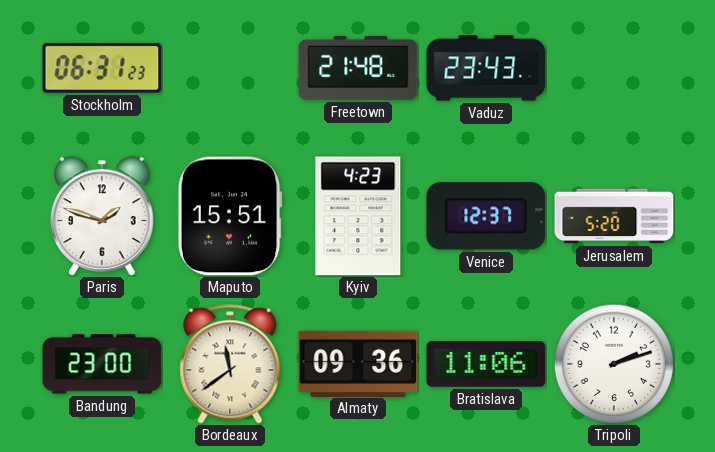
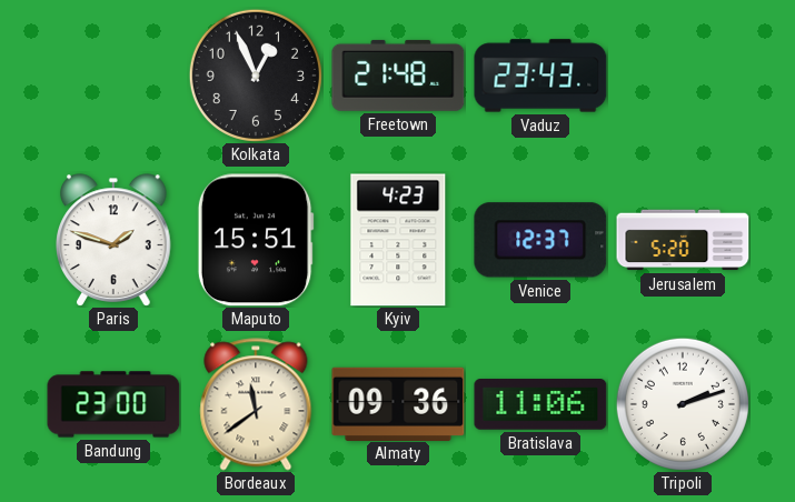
Stockholm: 06:31 -> none (102, 68)
Kolkata: none -> 12:56 (256, 76)
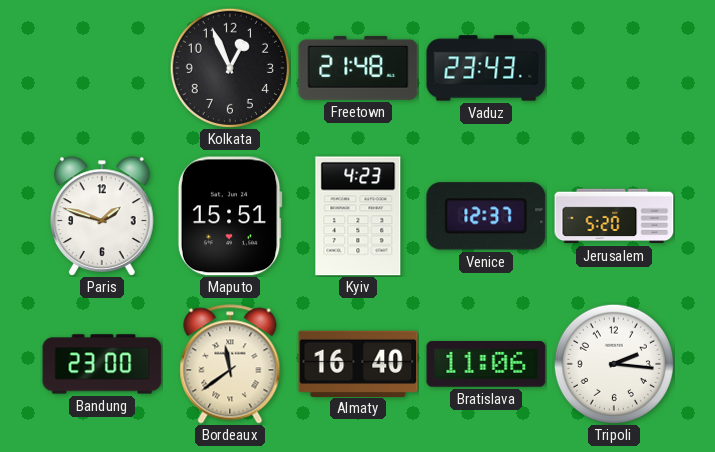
Almaty: 09:36 -> 16:40 (358, 363)
Tripoli: 2:12 -> 2:16 (614, 364)
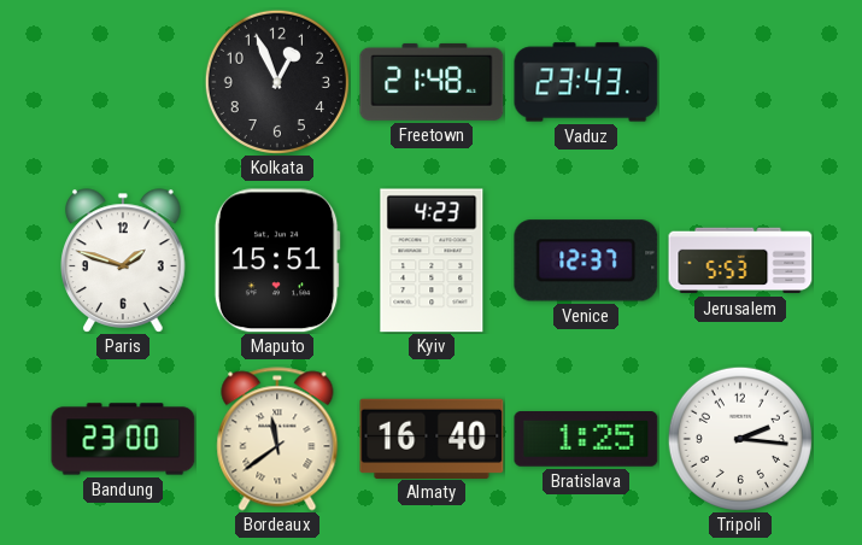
Jerusalem: 5:20 -> 5:53 (740, 260)
Bratislava: 11:06 -> 1:25 (586, 439)
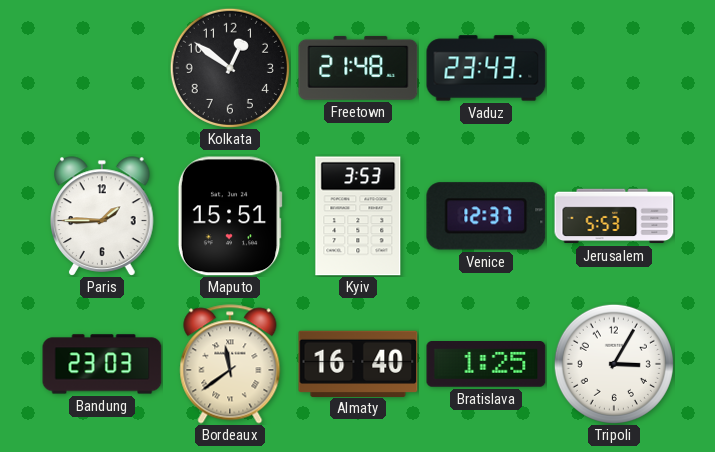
Kolkata: 12:56 -> 12:51 (230, 68)
Paris: 1:48 -> 1:45 (103, 216)
Kyiv: 4:23 -> 3:53 (358, 216)
Bandung: 23:00 -> 23:03 (102, 364)
Tripoli: 2:16 -> 3:05 (614, 364)
